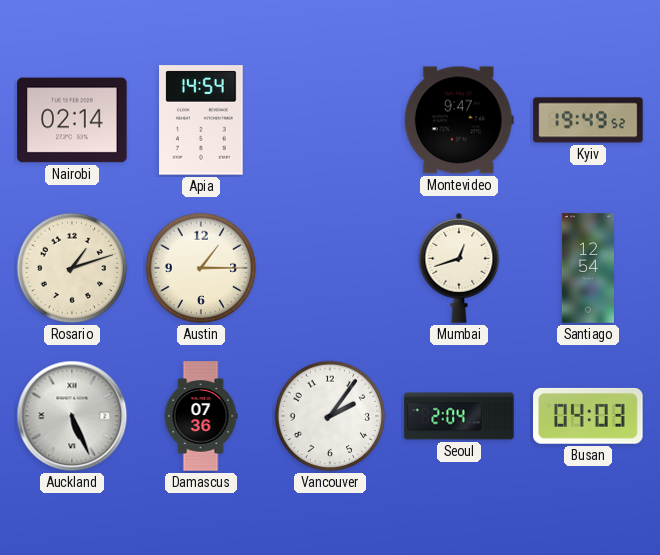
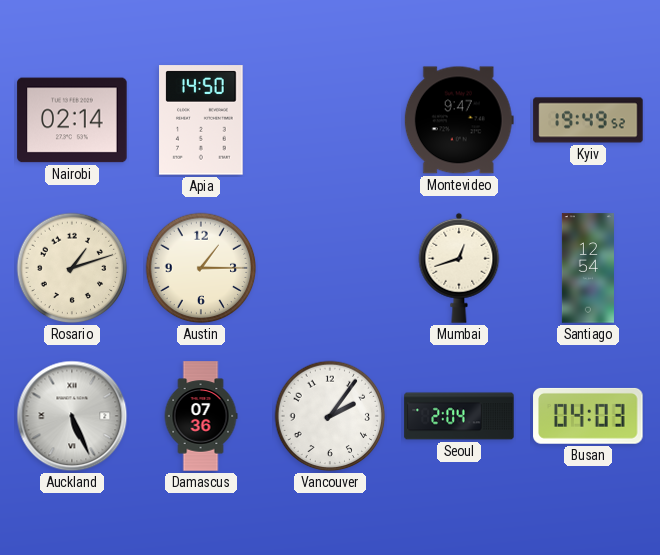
Apia: 14:54 -> 14:50 (201, 120)
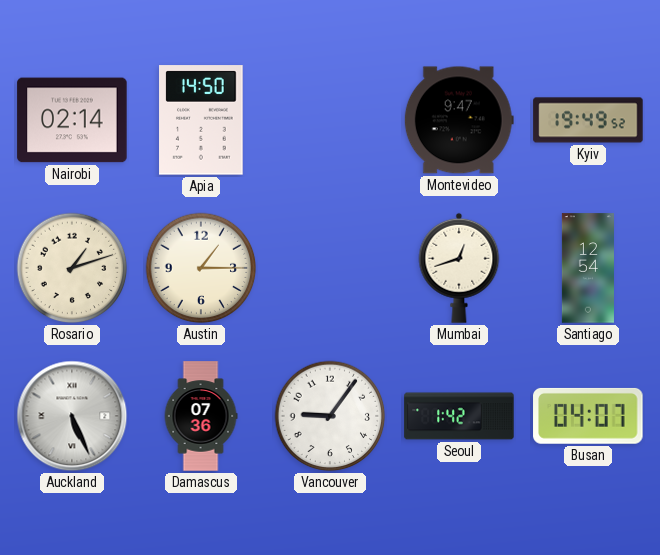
Vancouver: 2:06 -> 9:06 (330, 416)
Seoul: 2:04 -> 1:42 (459, 416)
Busan: 04:03 -> 04:07 (588, 416)
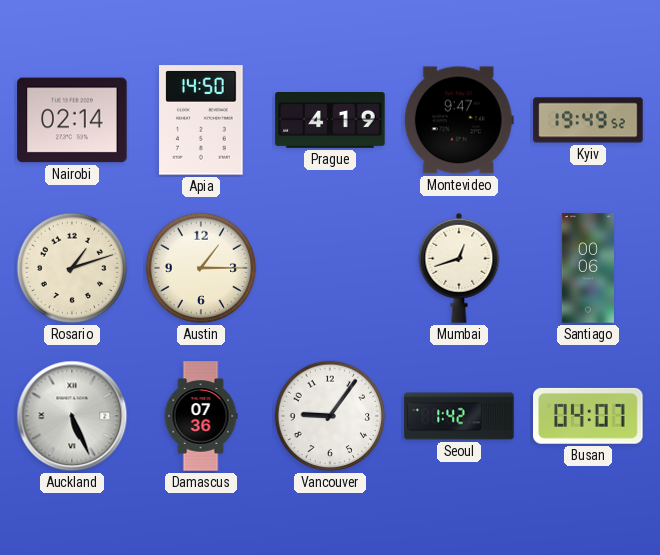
Prague: none -> 4:19 (330, 121)
Santiago: 12:54 -> 00:06 (588, 268)
